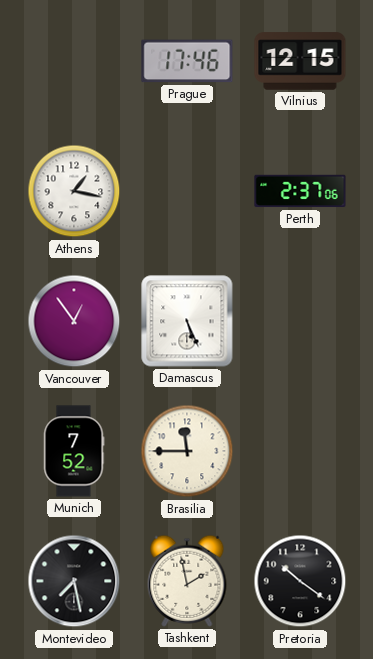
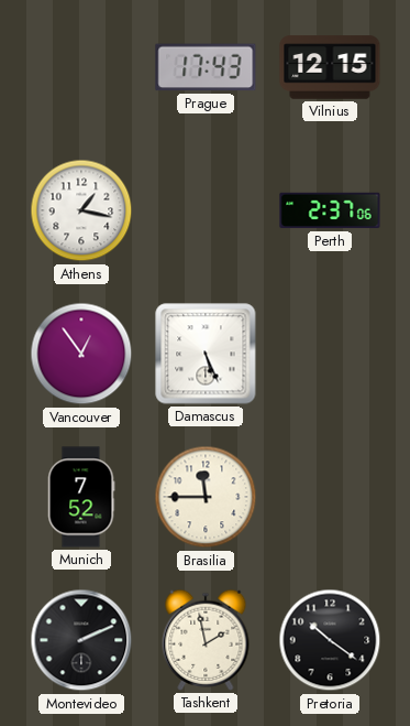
Prague: 17:46 -> 17:43 (206, 67)
Montevideo: 7:28 -> 2:11 (81, 640)
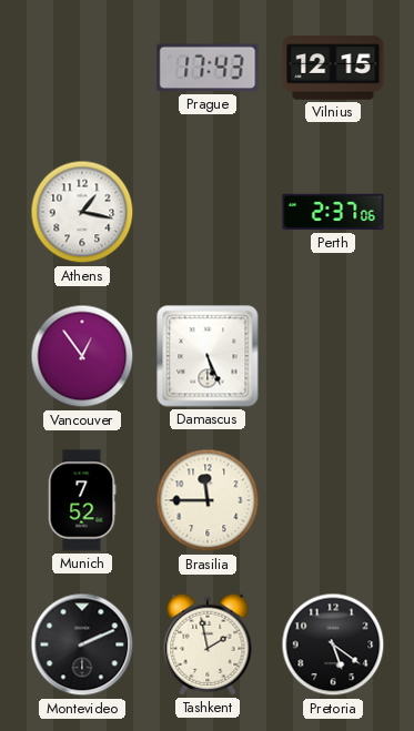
Pretoria: 10:21 -> 5:21 (333, 644)
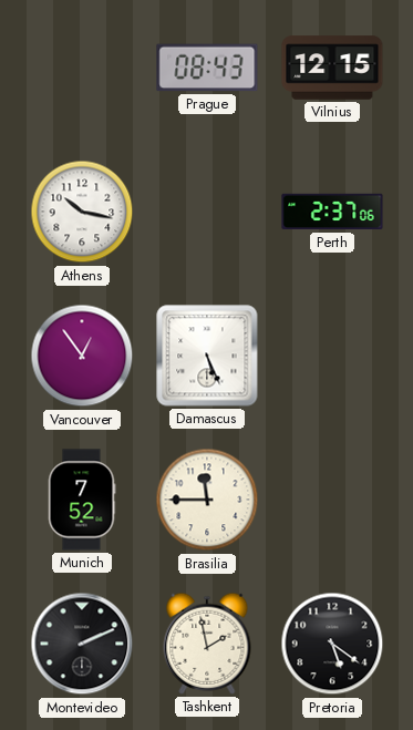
Prague: 17:43 -> 08:43 (207, 68)
Athens: 1:17 -> 10:17 (82, 212)
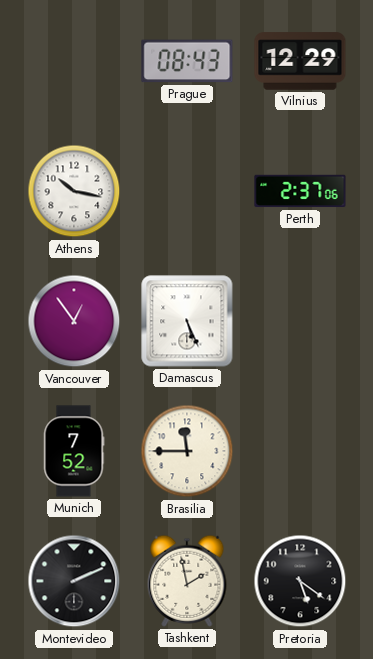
Vilnius: 12:15 -> 12:29 (300, 61)
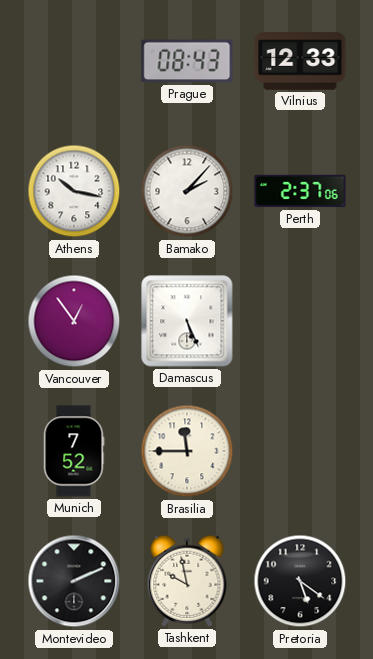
Vilnius: 12:29 -> 12:33 (300, 61)
Bamako: none -> 2:07 (187, 191)
Tashkent: 1:58 -> 9:58 (187, 581)
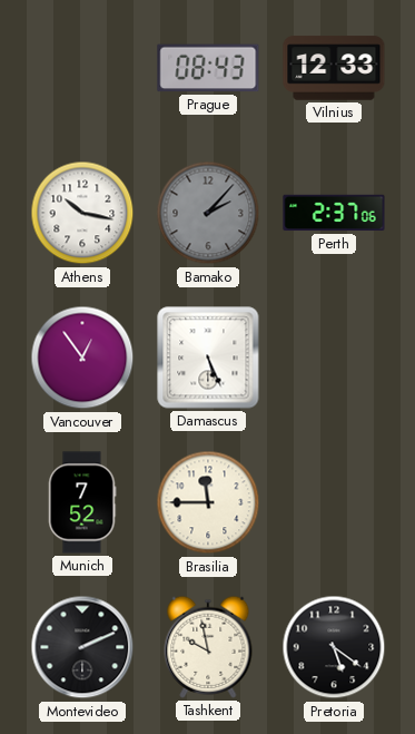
Bamako dial: white -> grey (208, 213)
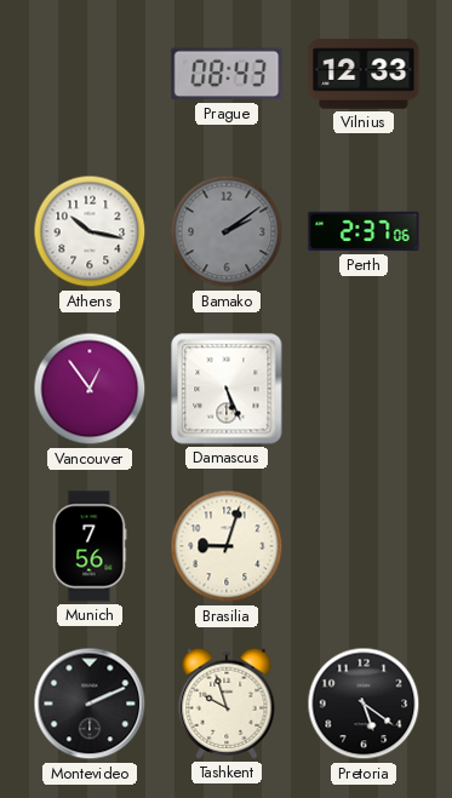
Bamako: 2:07 -> 2:09 (227, 231)
Munich: 7:52 -> 7:56 (90, 546)
Brasilia: 11:45 -> 9:03 (227, 546)
Tashkent: 9:58 -> 9:57 (227, 704)
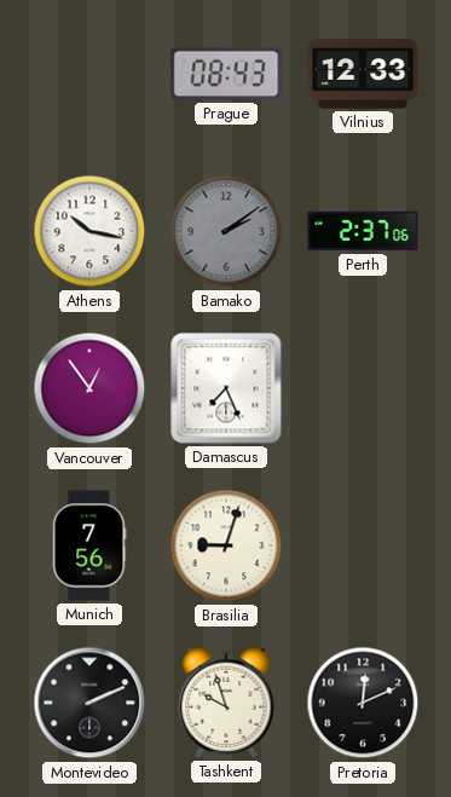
Damascus: 5:26 -> 7:26 (226, 388)
Pretoria: 5:21 -> 12:11 (363, 703)
